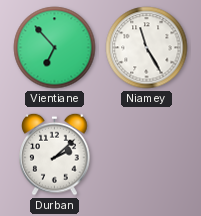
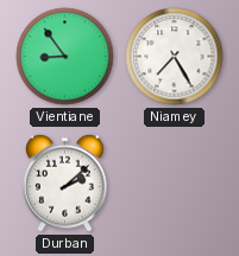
Vientiane: 6:53 -> 8:54 (65, 57)
Niamey: 11:25 -> 7:25 (175, 57)
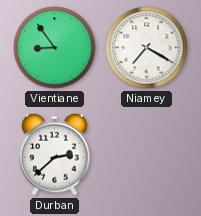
Niamey: 7:25 -> 7:20 (147, 48)
Durban: 2:08 -> 2:38 (55, 154)
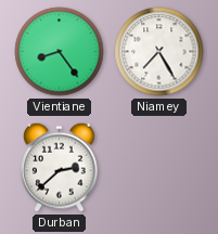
Vientiane: 8:54 -> 8:24 (60, 52)
Niamey: 7:20 -> 7:25 (159, 52)
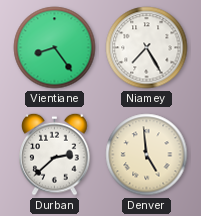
Denver: none -> 4:59 (147, 155)
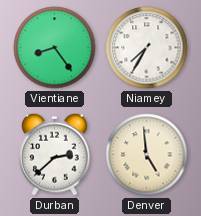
Niamey: 7:25 -> 7:35 (147, 48)
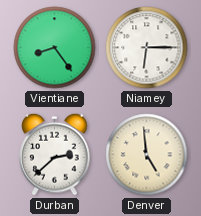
Niamey: 7:35 -> 6:15 (147, 48)
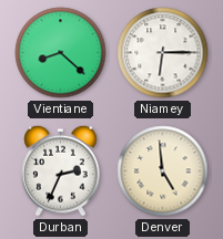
Vientiane: 8:24 -> 8:22 (61, 53)
Durban: 2:38 -> 2:34 (61, 170)
